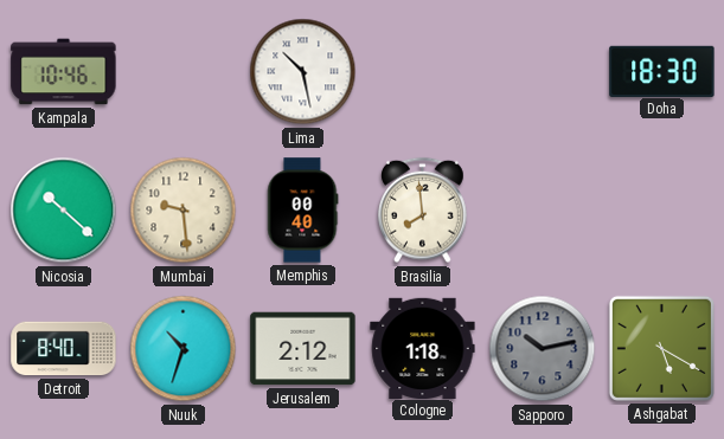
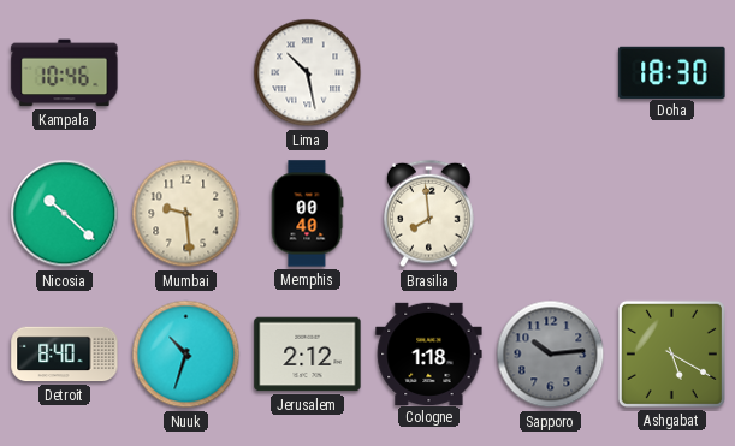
Sapporo: 10:13 -> 10:14 (551, 355)
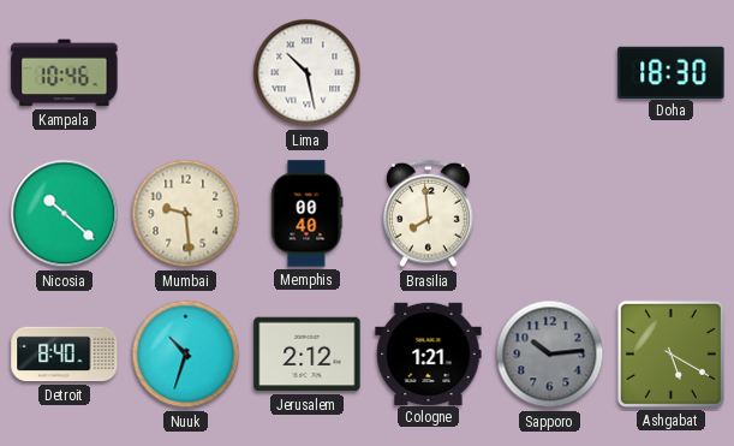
Cologne: 1:18 -> 1:21 (429, 353)
